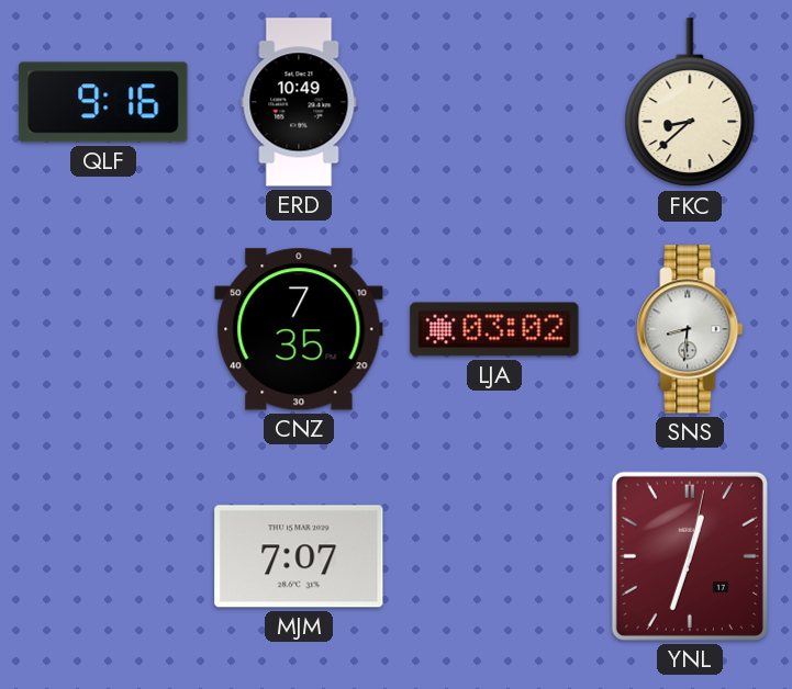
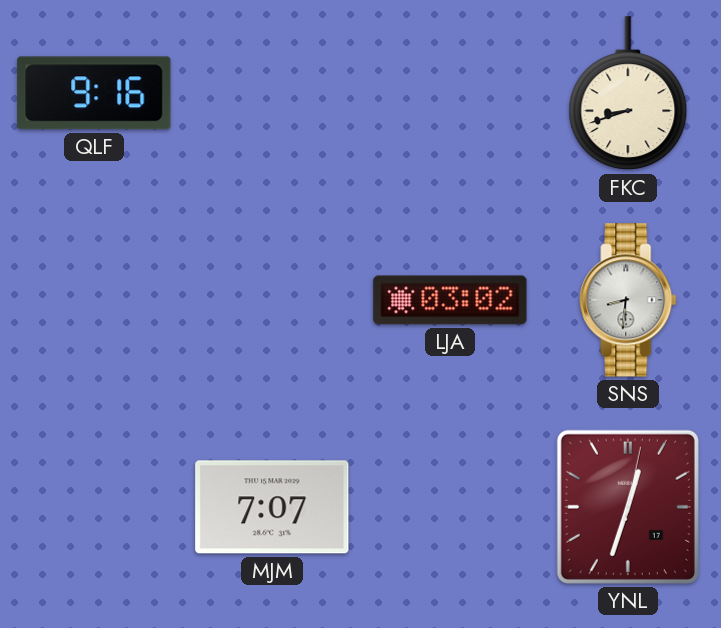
ERD: 10:49 -> none (299, 102)
FKC: 8:38 -> 8:42 (628, 94)
CNZ: 7:35 -> none (299, 329)
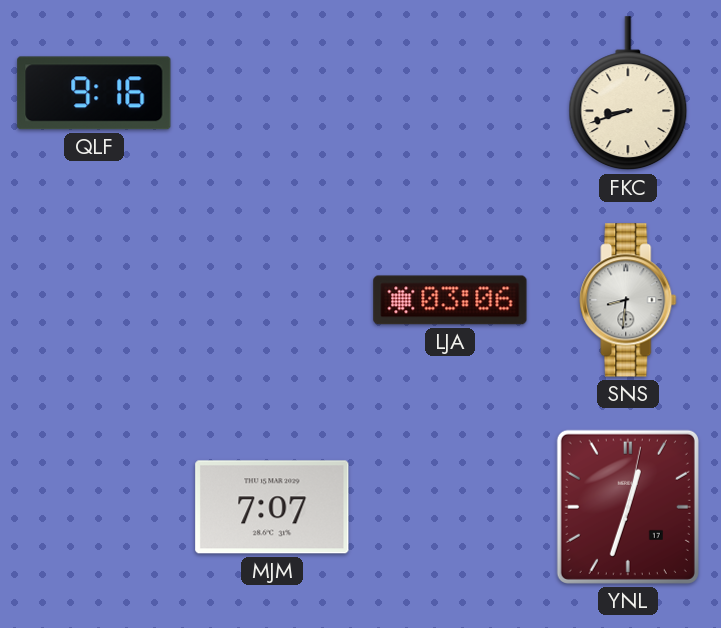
LJA: 03:02 -> 03:06 (450, 300)
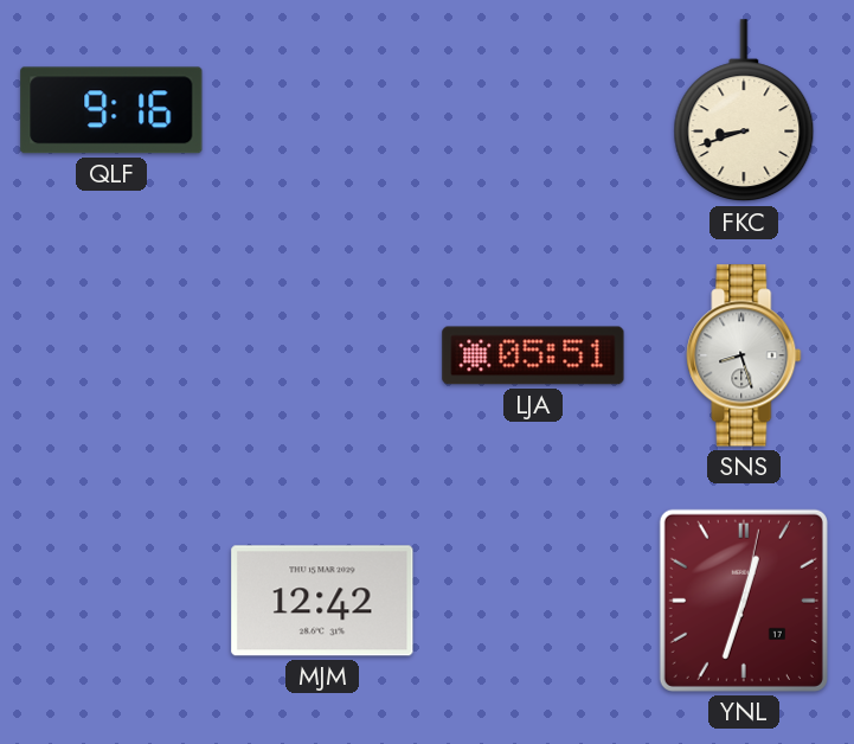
LJA: 03:06 -> 05:51 (533, 355)
SNS: 8:31 -> 8:27 (744, 355)
MJM: 7:07 -> 12:42 (322, 601)
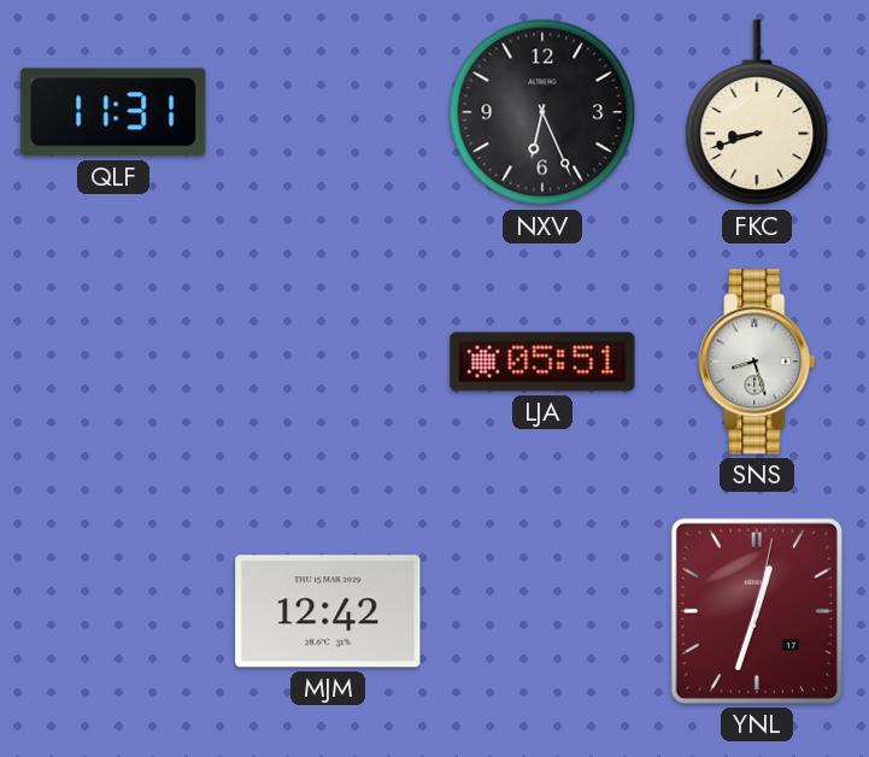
QLF: 9:16 -> 11:31 (113, 112)
NXV: none -> 6:26 (542, 112)
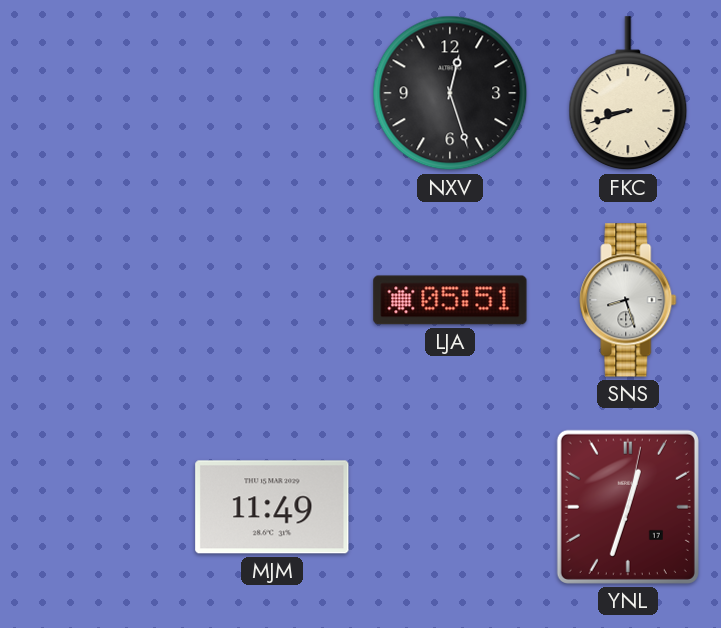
QLF: 11:31 -> none (113, 112)
NXV: 6:26 -> 12:27 (450, 93)
MJM: 12:42 -> 11:49 (272, 507)
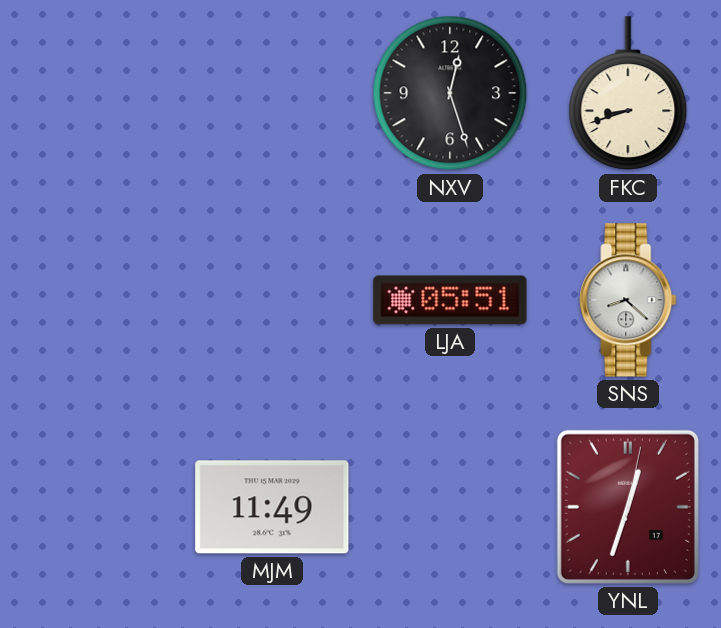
SNS: 8:27 -> 8:22 (628, 300)
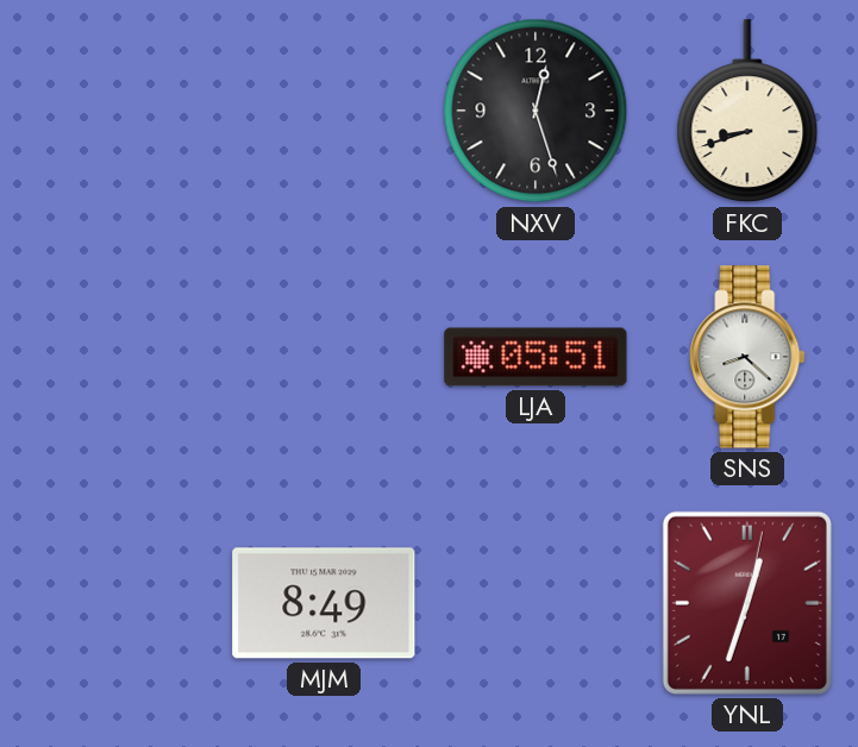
MJM: 11:49 -> 8:49 (324, 603)
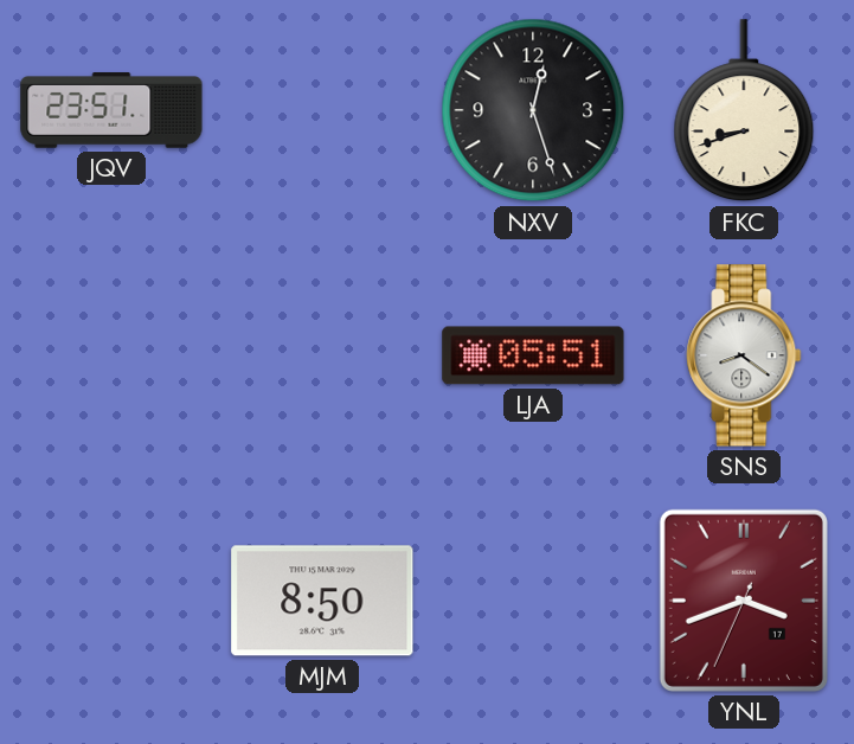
JQV: none -> 23:51 (111, 110)
SNS: 8:22 -> 8:21 (744, 355)
MJM: 8:49 -> 8:50 (322, 601)
YNL: 12:33 -> 3:41 (744, 601)
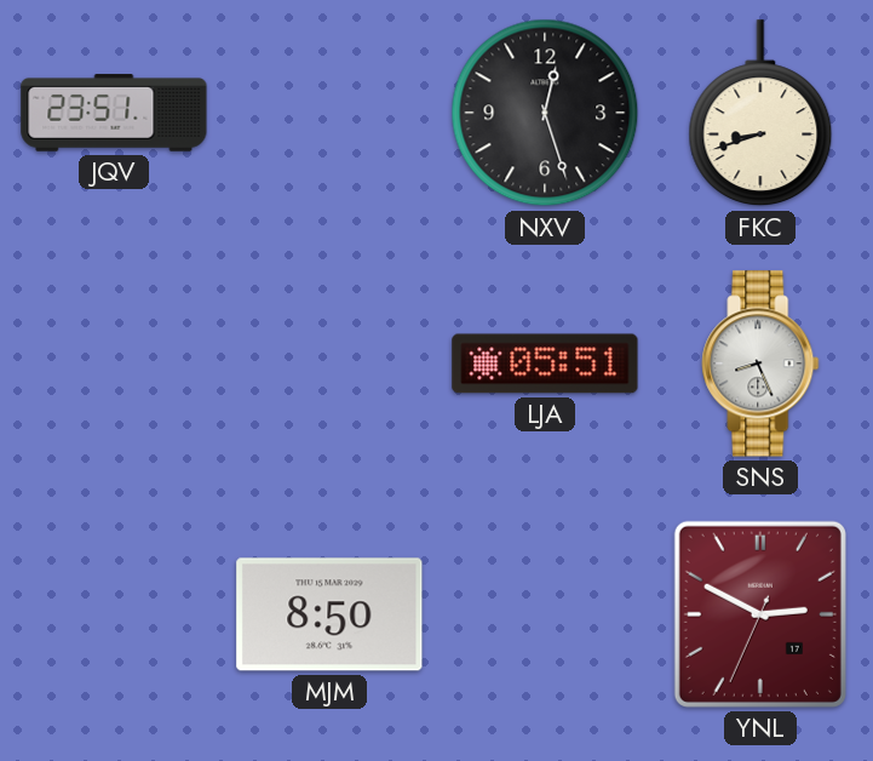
SNS: 8:21 -> 8:26 (760, 364)
YNL: 3:41 -> 2:49 (760, 614)
